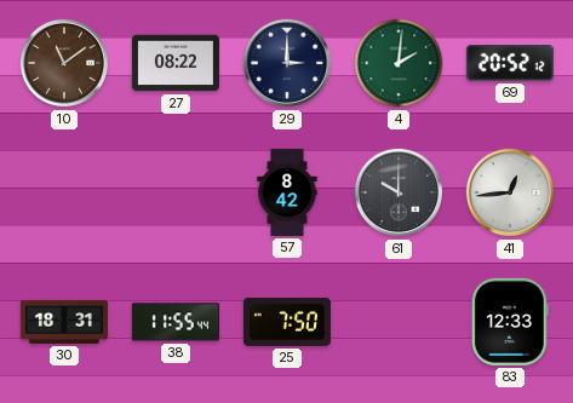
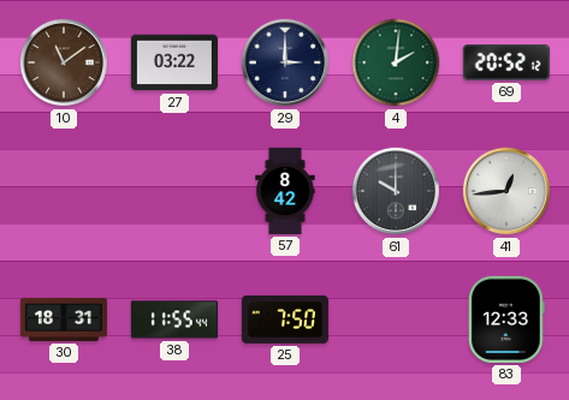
27: 08:22 -> 03:22 (174, 62)
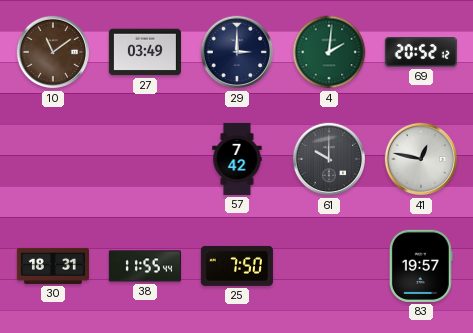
27: 03:22 -> 03:49 (145, 52)
57: 8:42 -> 7:42 (237, 159)
41: 12:44 -> 12:47 (421, 159)
83: 12:33 -> 19:57 (421, 266)
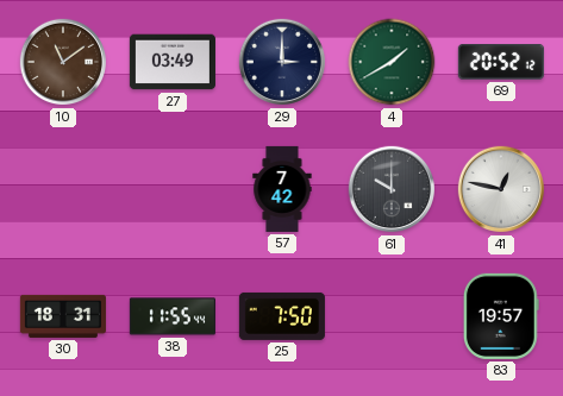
4: 2:01 -> 1:40 (392, 62)
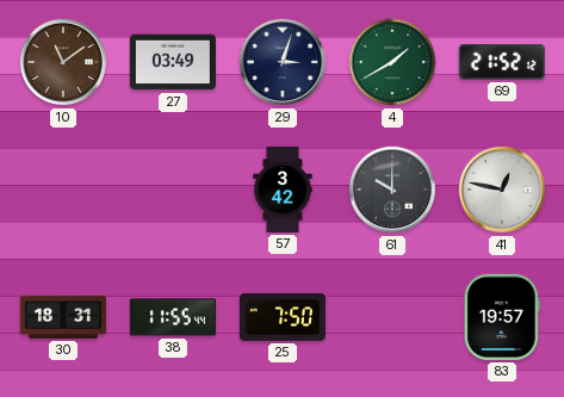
29: 3:00 -> 3:03 (283, 62)
69: 20:52 -> 21:52 (502, 62)
57: 7:42 -> 3:42 (283, 190)
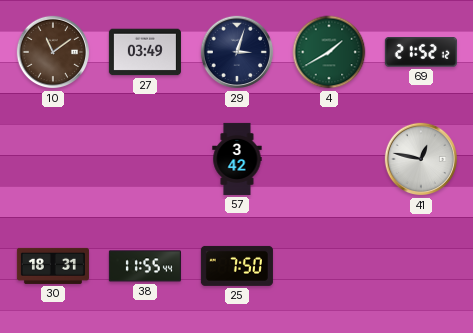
61: 10:00 -> none (392, 190)
83: 19:57 -> none (502, 317)
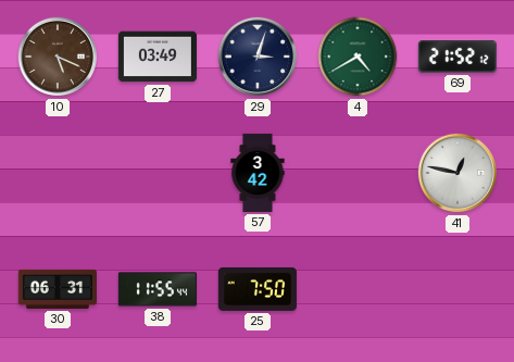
10: 11:09 -> 5:19 (58, 57)
4: 1:40 -> 4:40 (358, 57)
30: 18:31 -> 06:31 (58, 289)
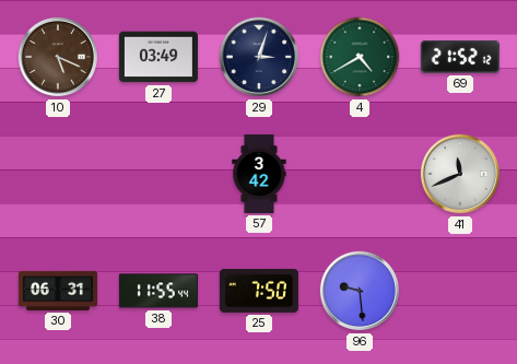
41: 12:47 -> 11:41 (460, 174)
96: none -> 9:29 (360, 291)
